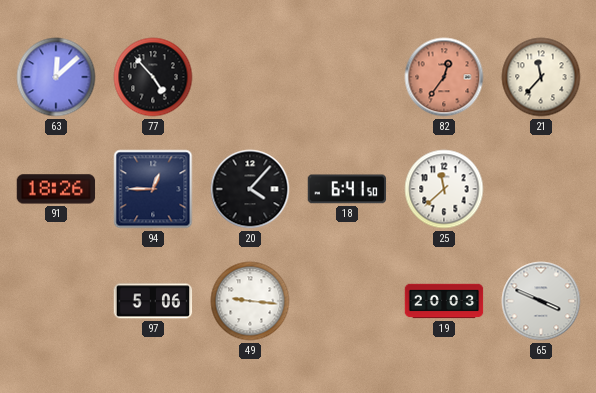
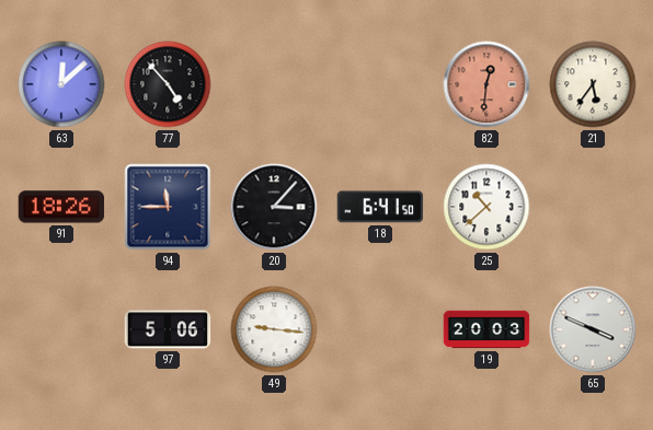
82: 12:36 -> 12:31 (486, 84)
21: 11:37 -> 5:36 (593, 84)
94: 12:45 -> 11:45 (168, 207)
20: 4:07 -> 3:07 (274, 207)
25: 11:38 -> 10:38 (486, 207)
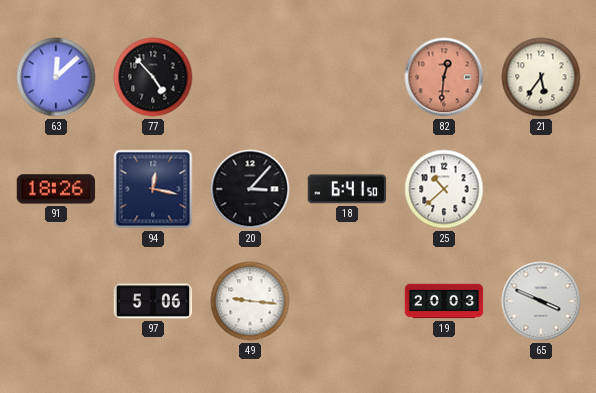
94: 11:45 -> 12:17 (153, 189)
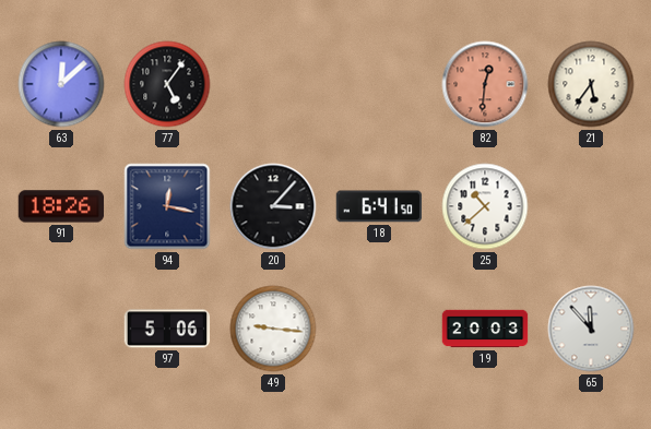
77: 4:53 -> 5:06 (167, 84)
65: 3:49 -> 11:53 (591, 329)
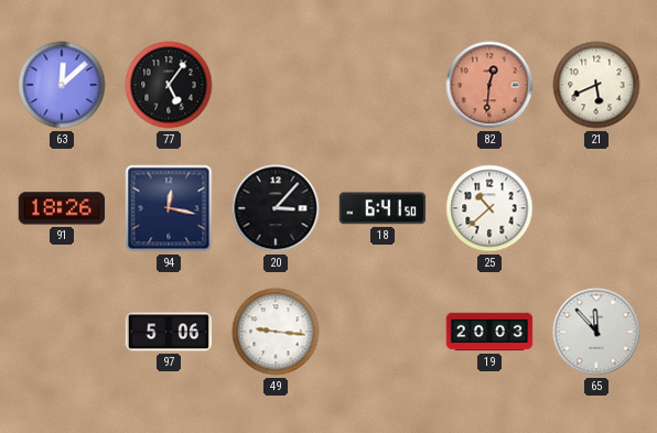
21: 5:36 -> 5:41 (596, 85)
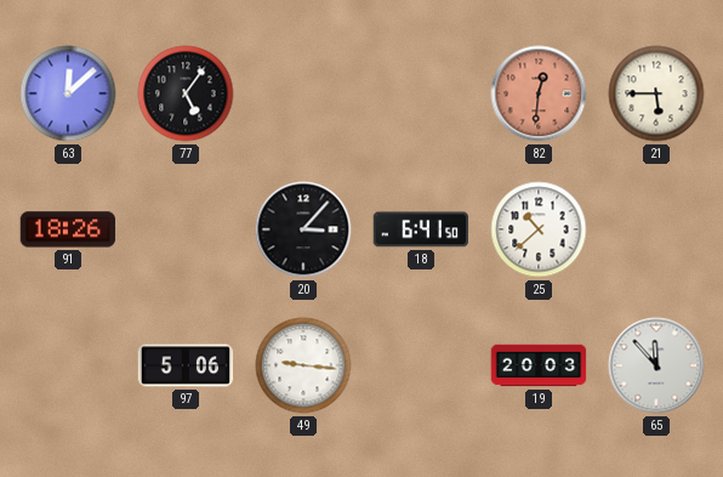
21: 5:41 -> 5:45 (656, 93)
94: 12:17 -> none (169, 208)
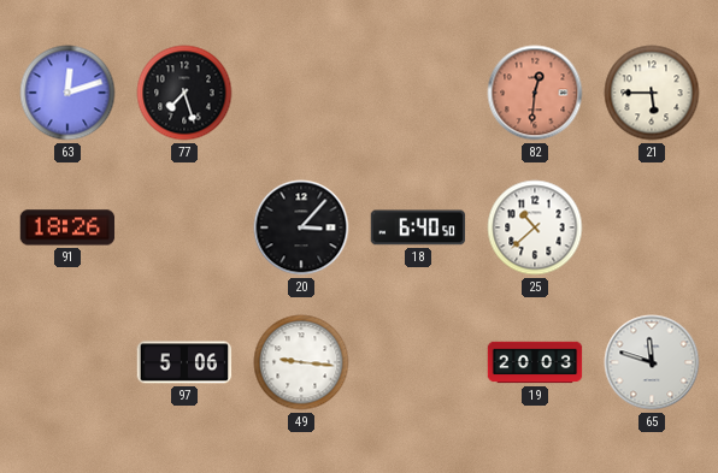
63: 12:08 -> 12:12 (67, 93)
77: 5:06 -> 7:27 (184, 93)
18: 6:41 -> 6:40 (418, 227)
65: 11:53 -> 11:48 (652, 362)
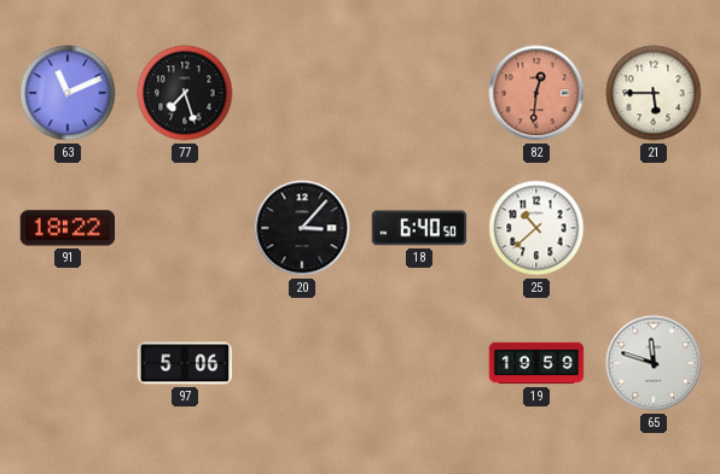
63: 12:12 -> 11:11 (68, 93)
91: 18:26 -> 18:22 (68, 228)
49: 9:16 -> none (301, 362)
19: 20:03 -> 19:59 (536, 363)
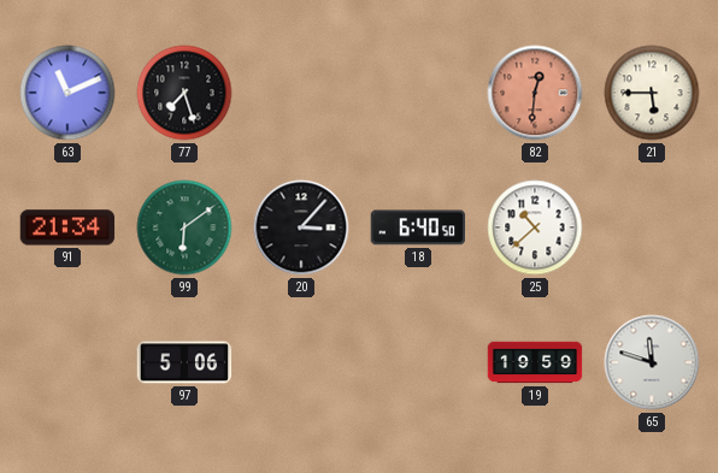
91: 18:22 -> 21:34 (67, 227)
99: none -> 6:09 (184, 227)
